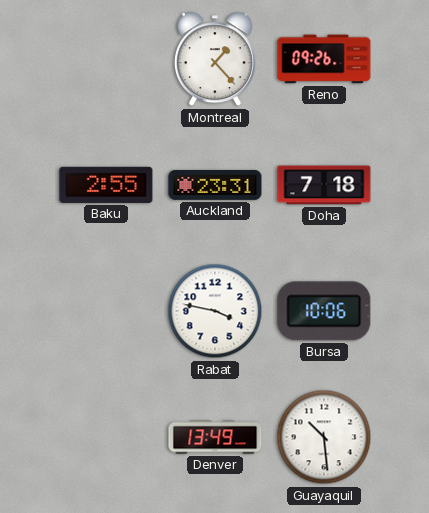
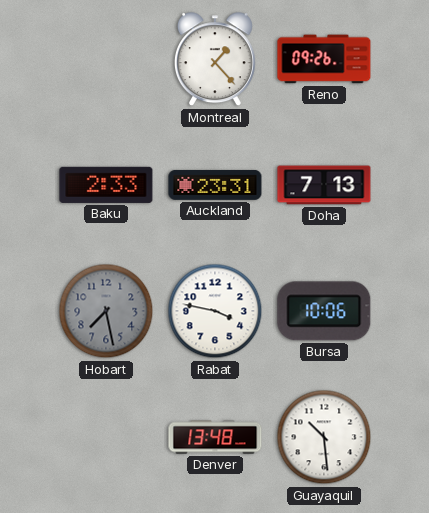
Baku: 2:55 -> 2:33 (106, 185)
Doha: 7:18 -> 7:13 (324, 185)
Hobart: none -> 7:28 (106, 311)
Denver: 13:49 -> 13:48 (215, 437)
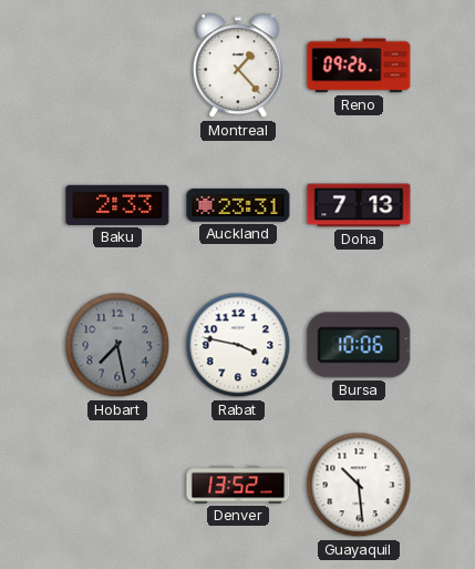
Denver: 13:48 -> 13:52 (238, 485)
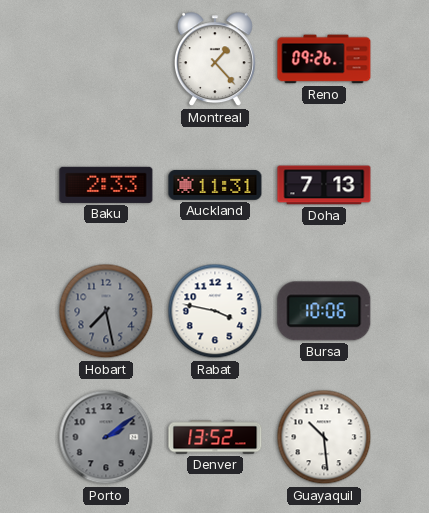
Auckland: 23:31 -> 11:31 (215, 185)
Porto: none -> 2:09 (106, 437)
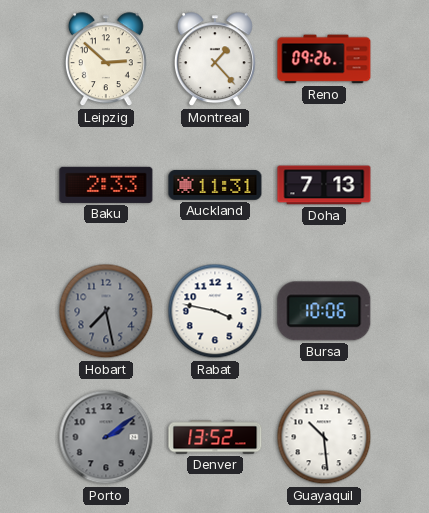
Leipzig: none -> 2:52 (106, 60)
